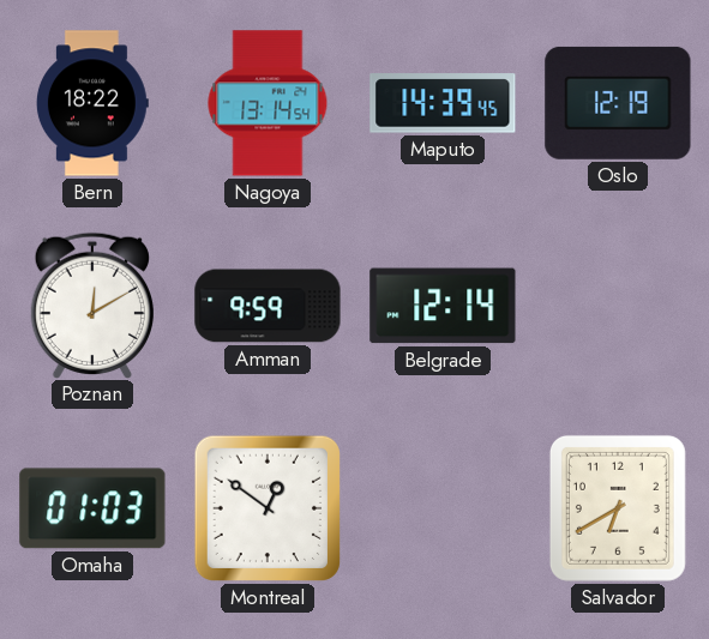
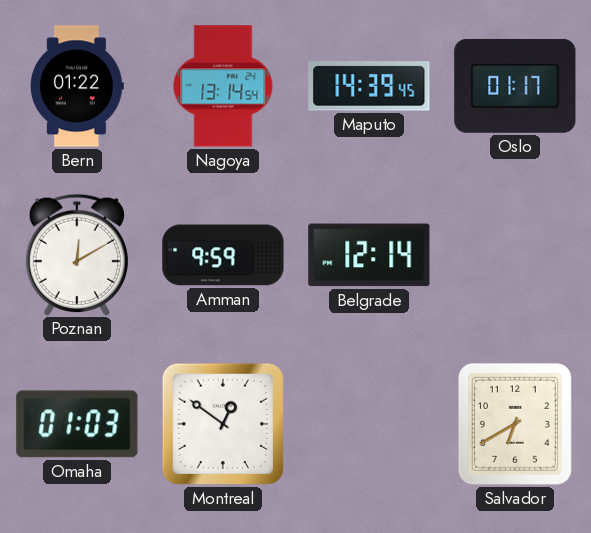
Bern: 18:22 -> 01:22 (77, 86)
Oslo: 12:19 -> 01:17 (515, 86)
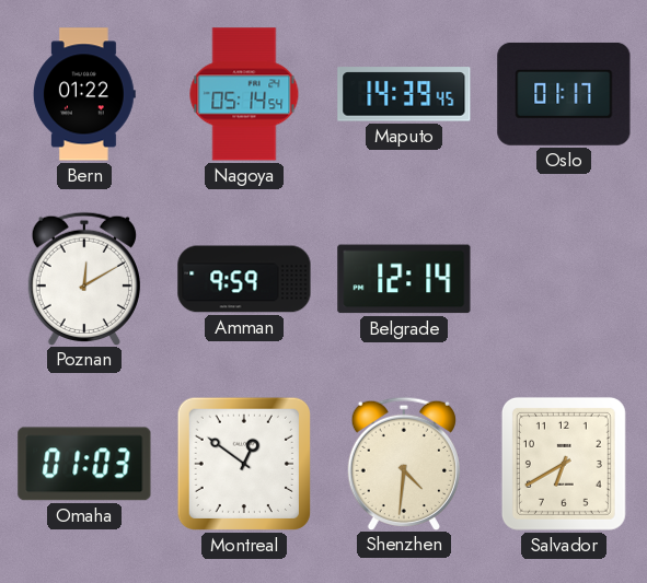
Nagoya: 13:14 -> 05:14 (244, 94)
Shenzhen: none -> 4:31 (403, 463)
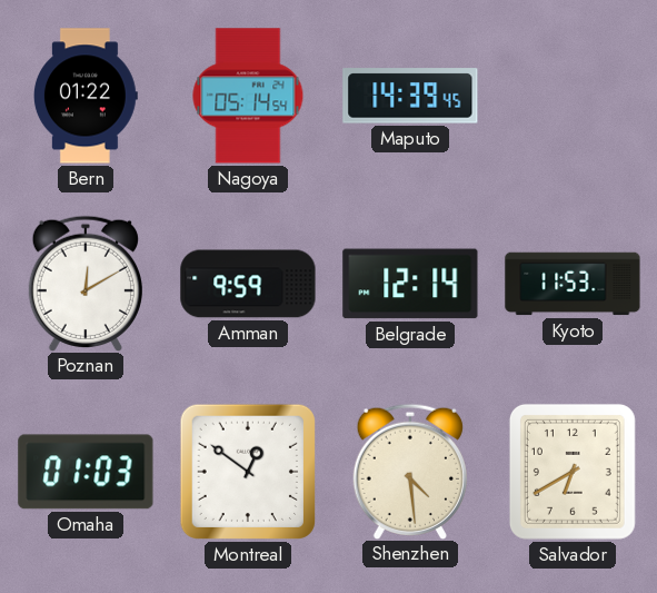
Oslo: 01:17 -> none (564, 94)
Kyoto: none -> 11:53 (573, 284)
Shenzhen: 4:31 -> 4:29 (409, 471)
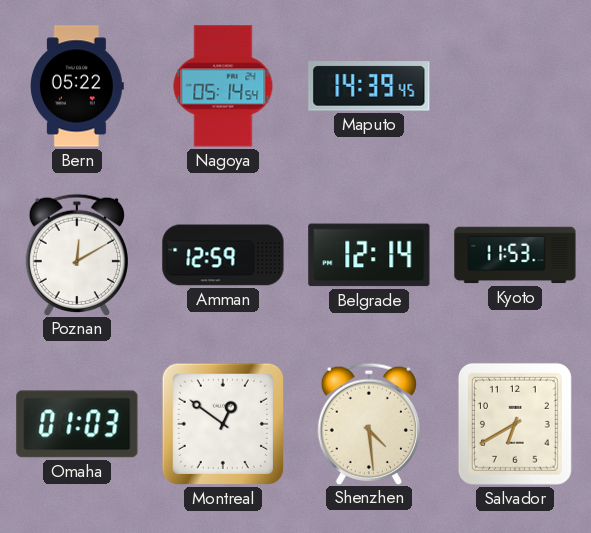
Bern: 01:22 -> 05:22 (77, 86)
Amman: 9:59 -> 12:59 (223, 255)
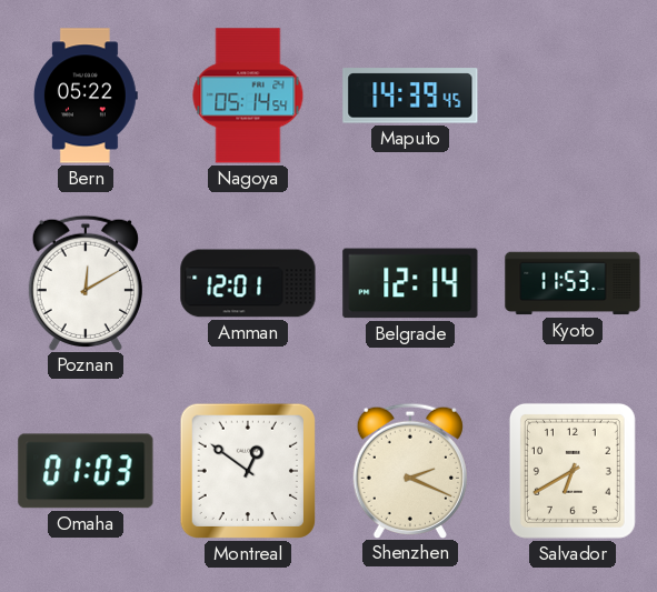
Amman: 12:59 -> 12:01 (248, 283)
Shenzhen: 4:29 -> 2:19 (409, 470)
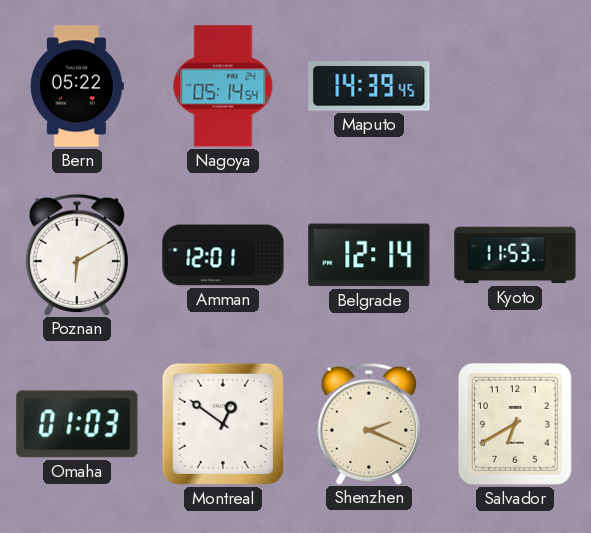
Poznan: 12:10 -> 6:10 (76, 254)
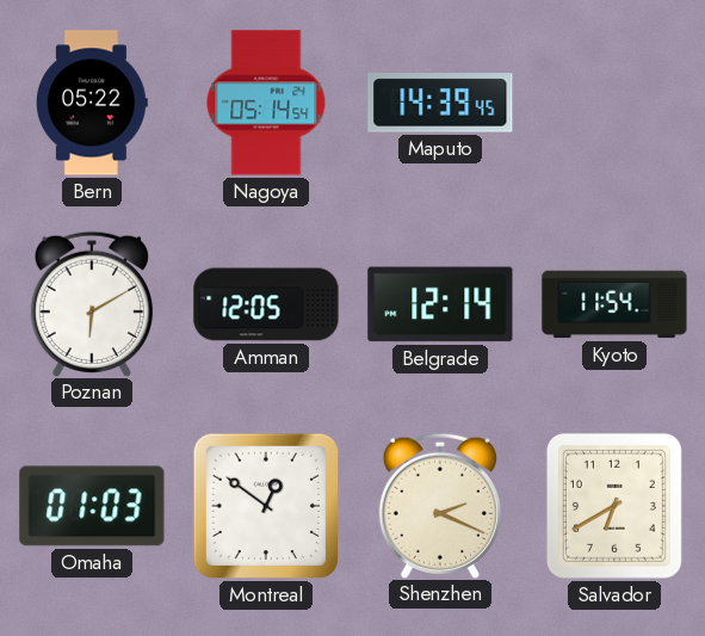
Amman: 12:01 -> 12:05 (266, 304)
Kyoto: 11:53 -> 11:54 (614, 304)
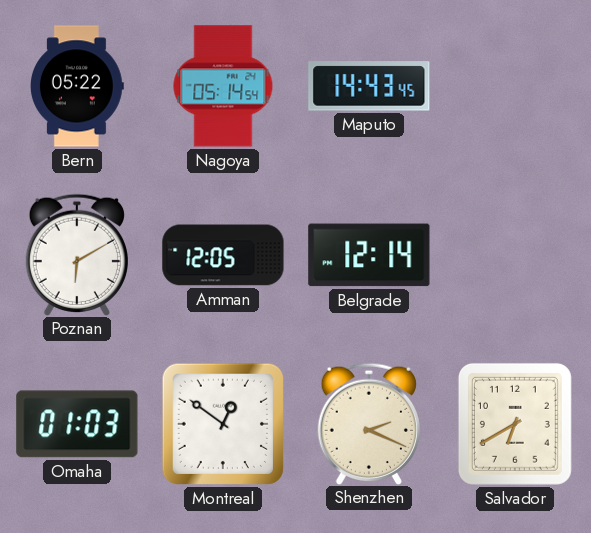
Maputo: 14:39 -> 14:43 (369, 86)
Kyoto: 11:54 -> none (614, 304)
